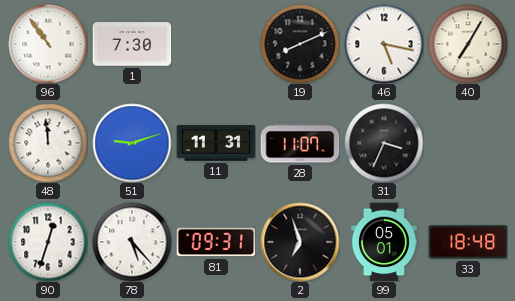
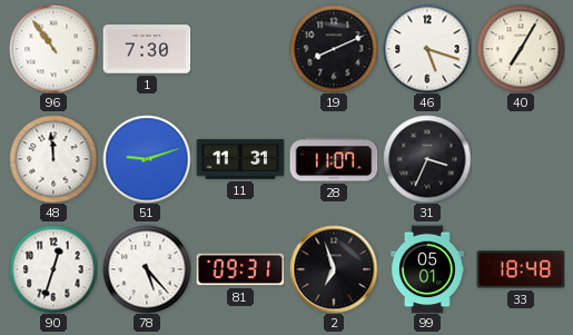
46: 5:17 -> 5:18 (427, 49)
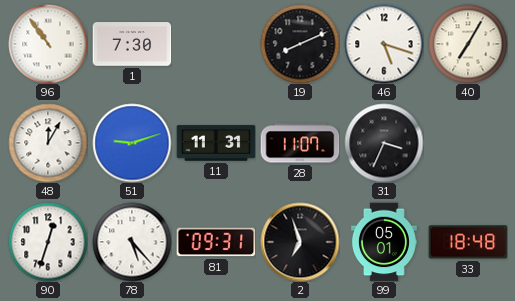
48: 11:59 -> 12:05 (48, 143)
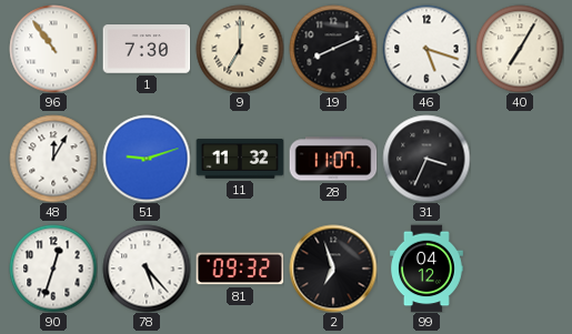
9: none -> 7:00 (240, 49)
11: 11:31 -> 11:32 (240, 159)
81: 09:31 -> 09:32 (240, 269)
99: 05:01 -> 04:12 (427, 269)
33: 18:48 -> none (468, 242)
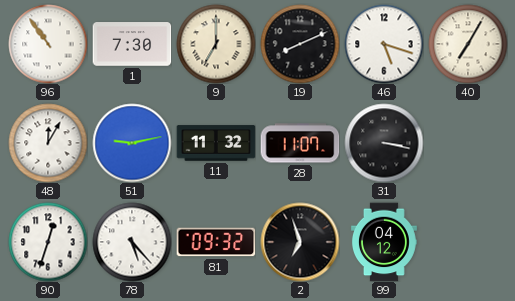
51: 9:12 -> 9:13 (132, 143)
31: 3:34 -> 3:17 (384, 143)
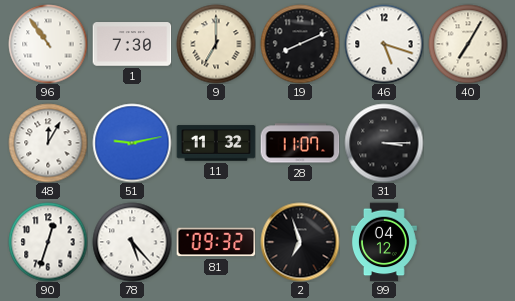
31: 3:17 -> 3:15 (384, 143)
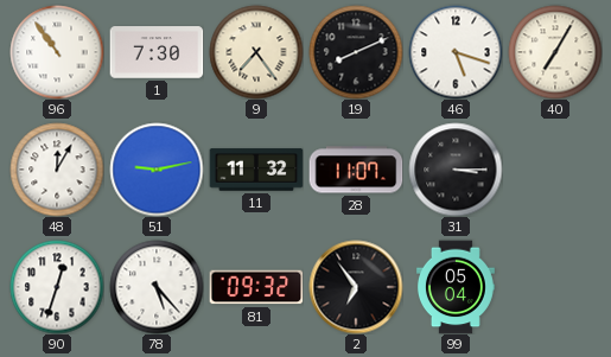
9: 7:00 -> 7:24 (256, 52)
2: 6:57 -> 6:54 (356, 287)
99: 04:12 -> 05:04 (456, 287)
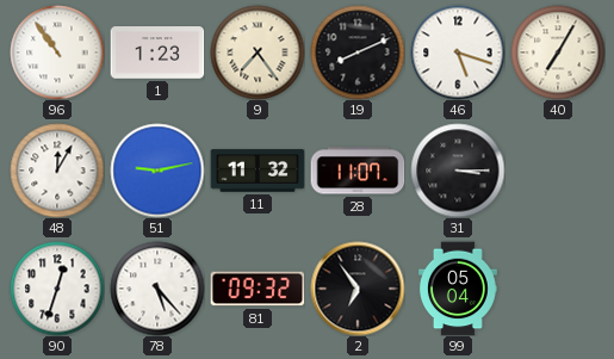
1: 7:30 -> 1:23 (157, 52)
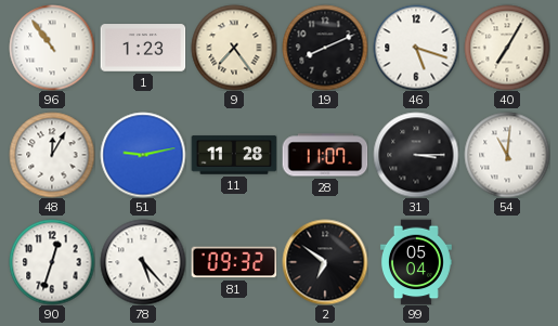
11: 11:32 -> 11:28 (234, 155)
54: none -> 11:01 (507, 155)
2: 6:54 -> 6:51 (325, 262)
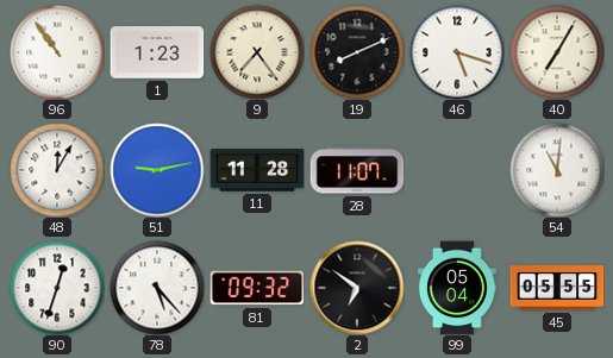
31: 3:15 -> none (416, 155)
45: none -> 05:55 (557, 288)
